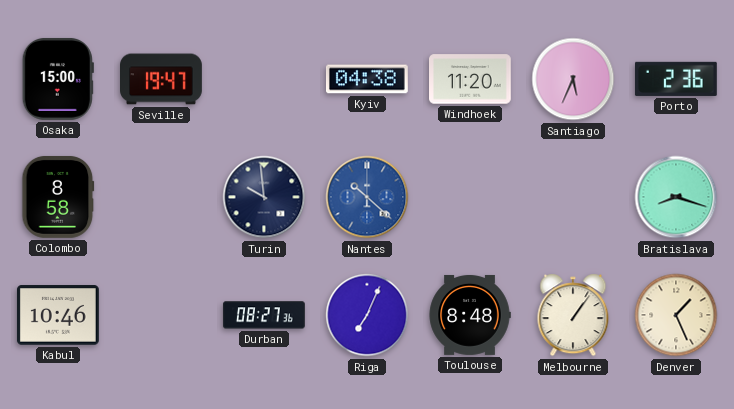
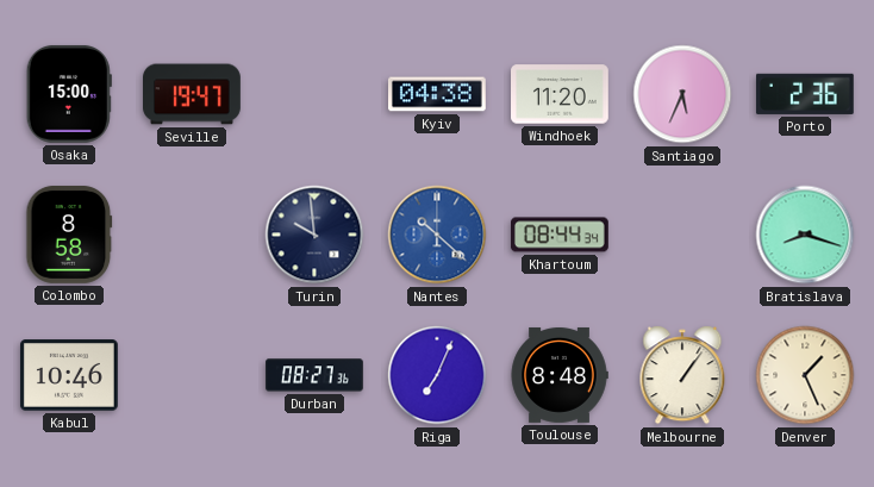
Khartoum: none -> 08:44 (560, 235)
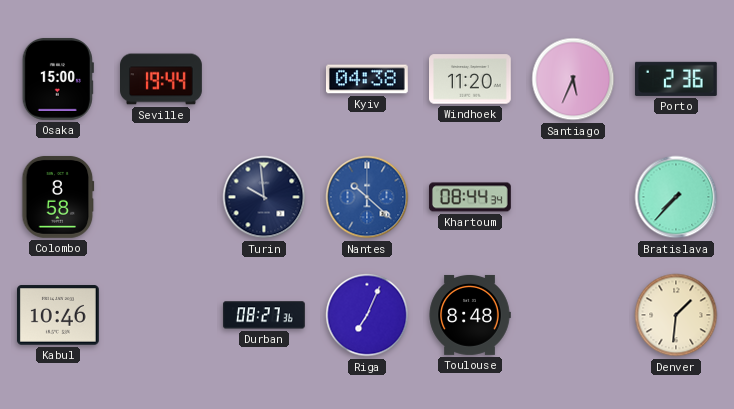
Seville: 19:47 -> 19:44 (162, 79)
Bratislava: 8:18 -> 7:37 (676, 197)
Melbourne: 1:06 -> none (682, 375)
Denver: 1:26 -> 1:31 (676, 315)
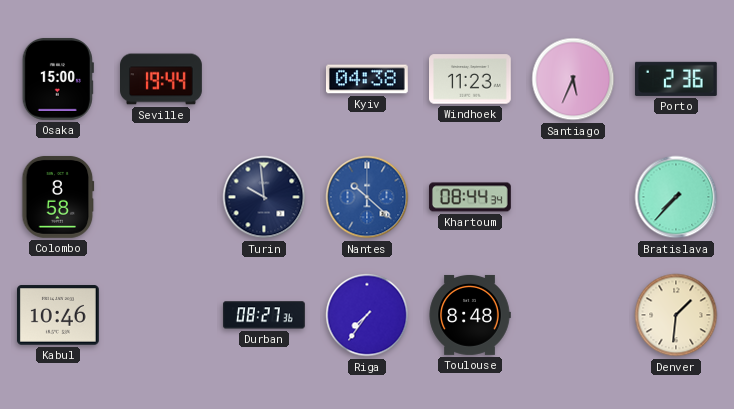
Windhoek: 11:20 -> 11:23 (471, 79)
Riga: 7:04 -> 7:36 (367, 315)
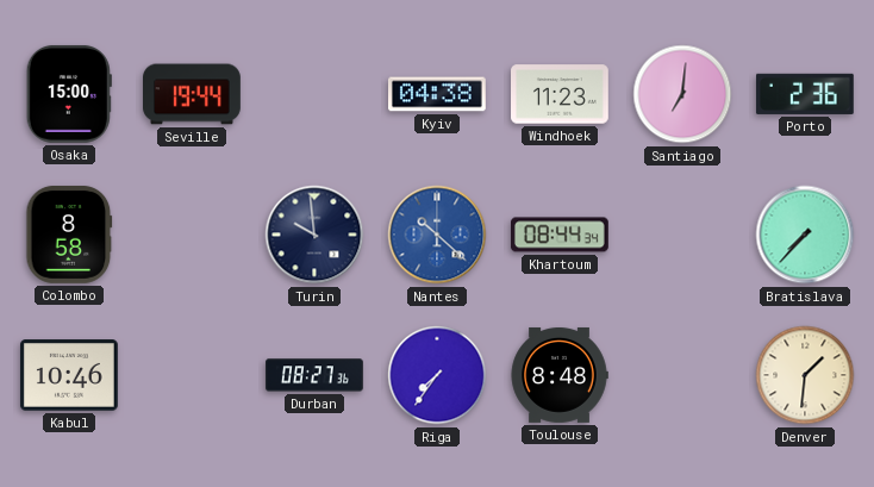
Santiago: 5:34 -> 7:01 (682, 94)
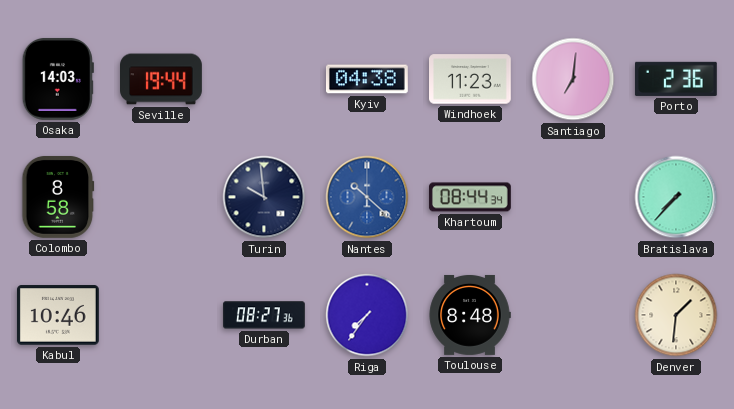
Osaka: 15:00 -> 14:03 (58, 79)
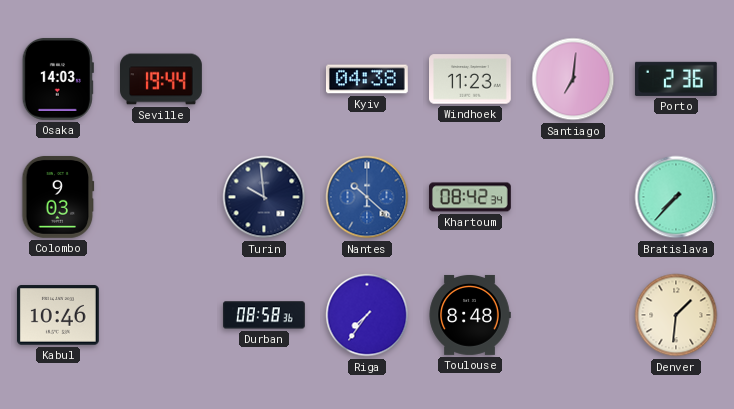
Colombo: 8:58 -> 9:03 (58, 197)
Khartoum: 08:44 -> 08:42 (470, 197)
Durban: 08:27 -> 08:58 (264, 315)
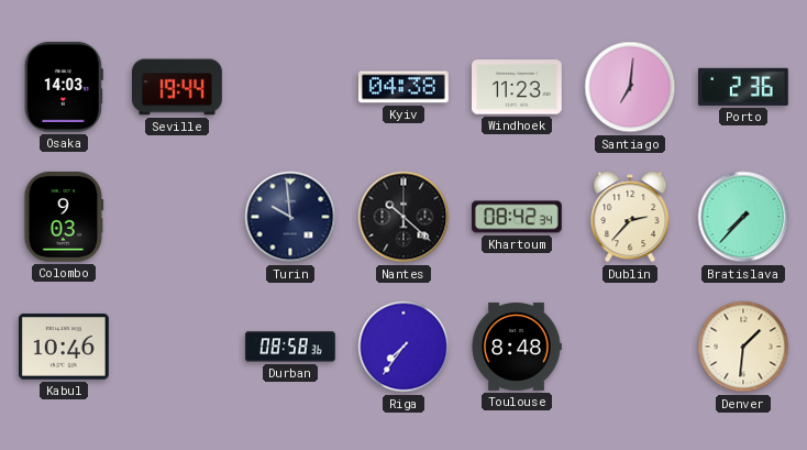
Nantes dial: blue -> black (403, 217)
Dublin: none -> 2:37 (630, 217)
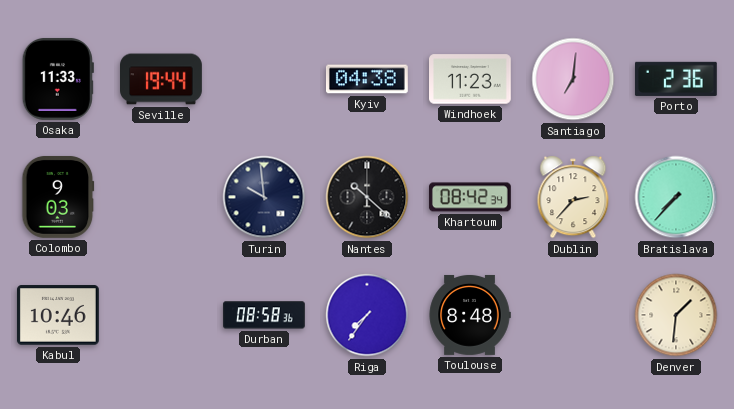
Osaka: 14:03 -> 11:33 (58, 79)
